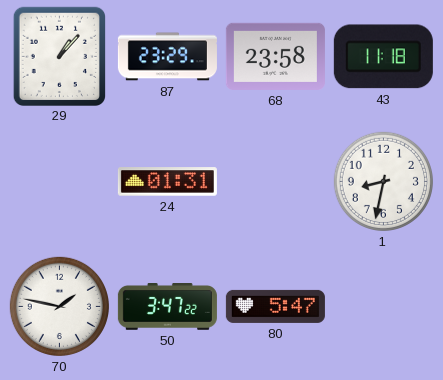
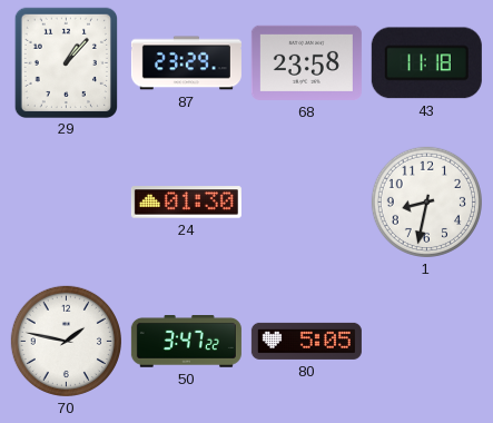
24: 01:31 -> 01:30 (186, 203)
80: 5:47 -> 5:05 (306, 341)
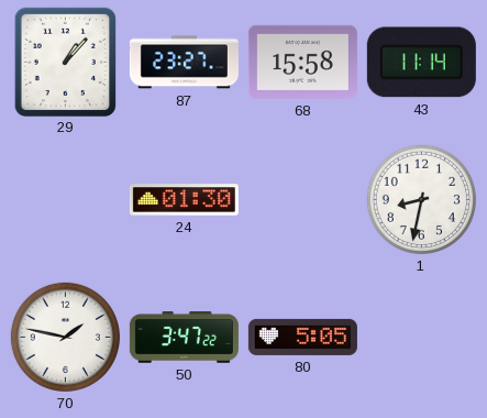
87: 23:29 -> 23:27 (184, 63)
68: 23:58 -> 15:58 (302, 62)
43: 11:18 -> 11:14 (421, 63)
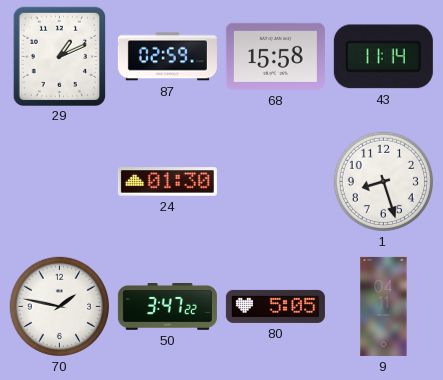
29: 1:07 -> 1:11 (59, 56)
87: 23:27 -> 02:59 (167, 57)
1: 8:32 -> 8:27 (383, 181)
9: none -> 04:11 (384, 306)
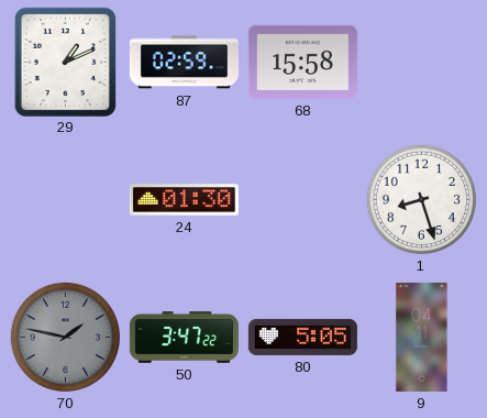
43: 11:14 -> none (383, 57)
70 dial: white -> grey (65, 337)
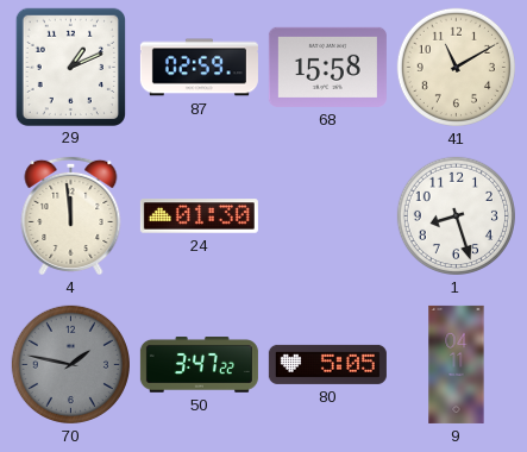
41: none -> 11:10 (456, 67)
4: none -> 11:59 (71, 215)
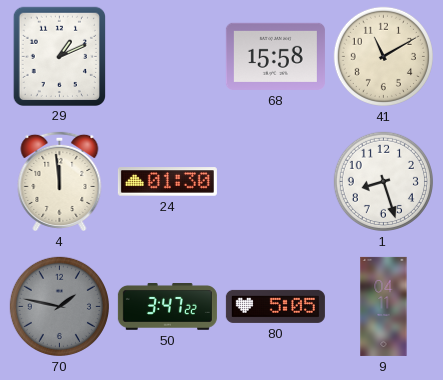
87: 02:59 -> none (199, 68)
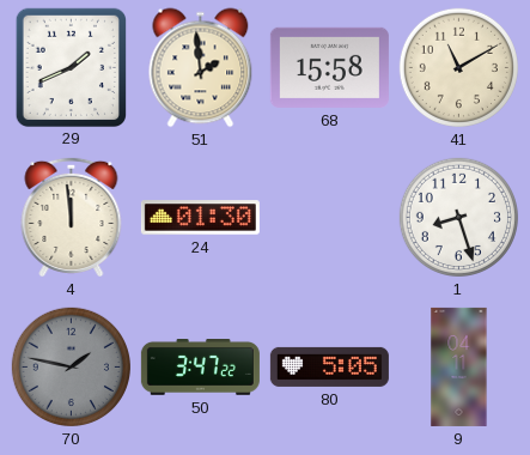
29: 1:11 -> 1:41 (71, 67)
51: none -> 1:59 (201, 68)
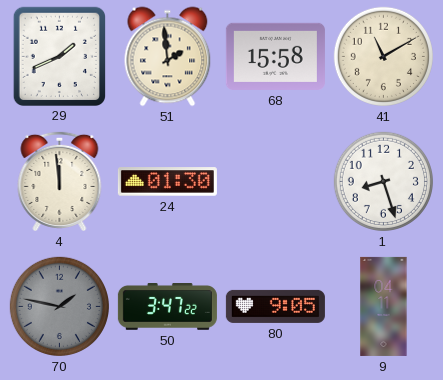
80: 5:05 -> 9:05 (275, 306)
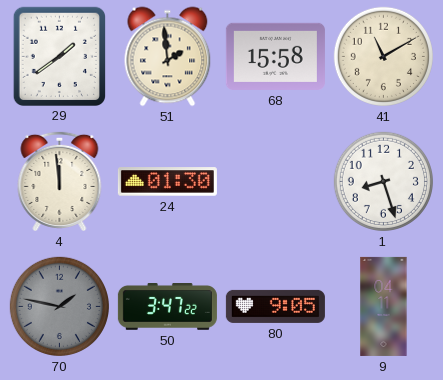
29: 1:41 -> 1:39 (59, 56)
